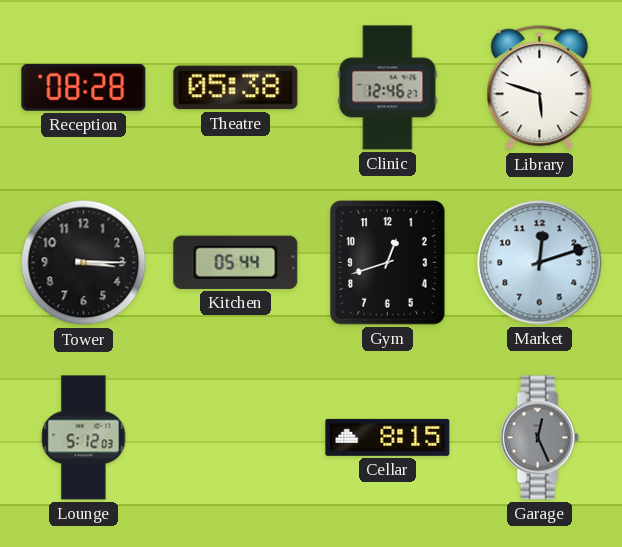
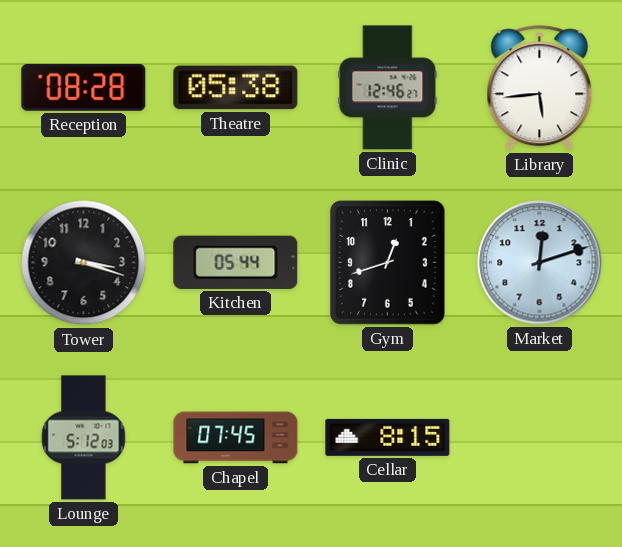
Library: 5:48 -> 5:44 (540, 88)
Tower: 3:15 -> 3:18 (84, 263)
Chapel: none -> 07:45 (236, 438)
Garage: 12:26 -> none (539, 438)
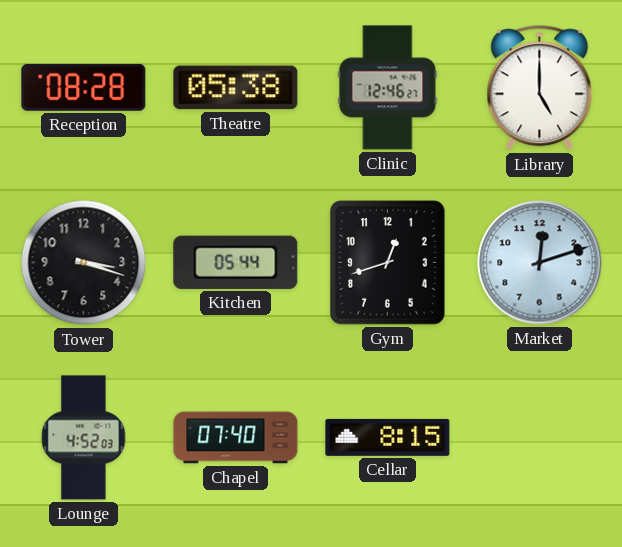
Library: 5:44 -> 5:00 (540, 88)
Lounge: 5:12 -> 4:52 (84, 438)
Chapel: 07:45 -> 07:40 (236, 438)
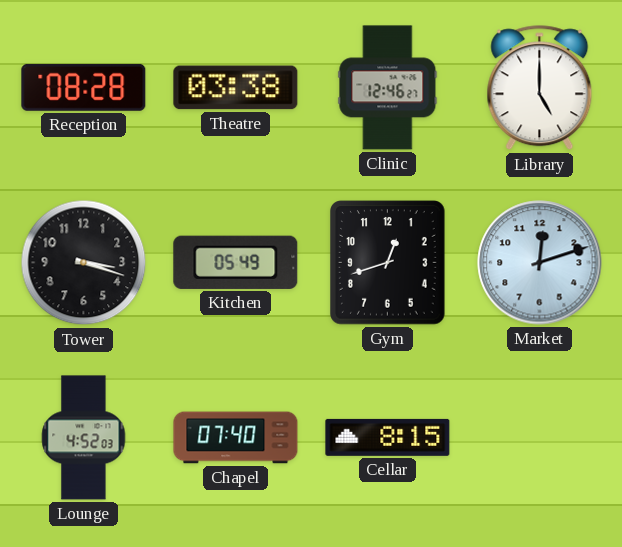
Theatre: 05:38 -> 03:38 (236, 88)
Kitchen: 05:44 -> 05:49 (236, 262)
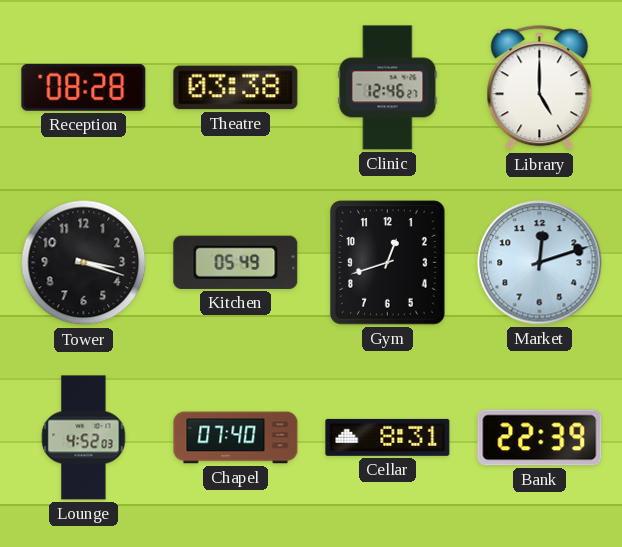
Cellar: 8:15 -> 8:31 (388, 437)
Bank: none -> 22:39 (540, 438)
